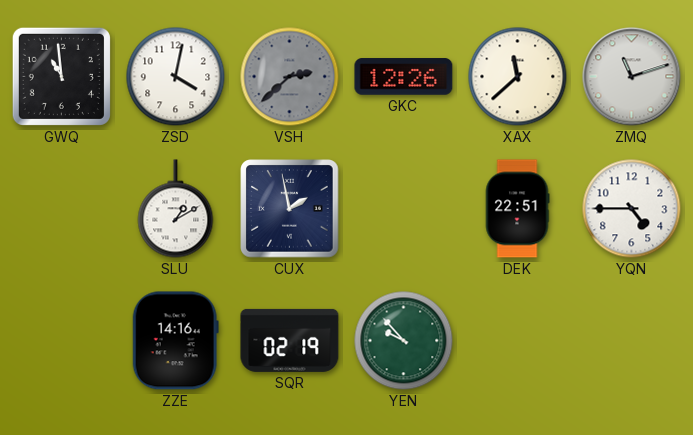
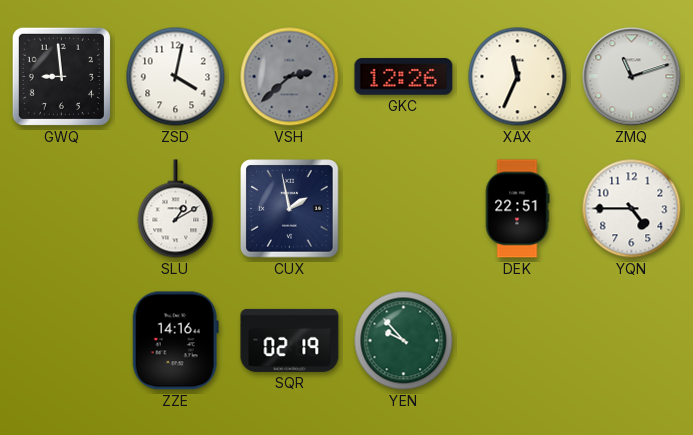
GWQ: 10:59 -> 8:59 (61, 76)
XAX: 11:38 -> 11:34 (518, 77)
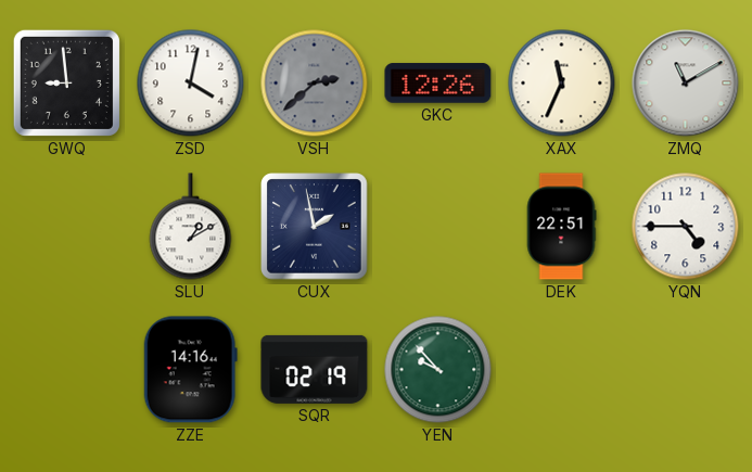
ZMQ: 11:12 -> 11:10 (686, 84)
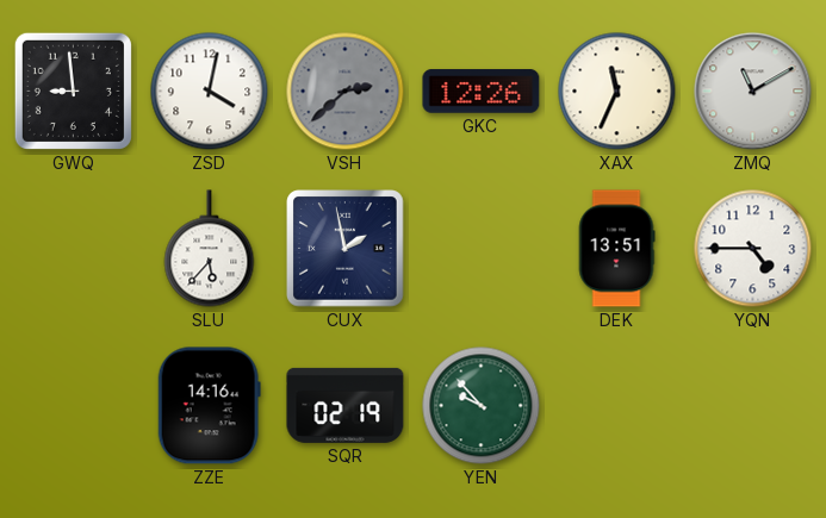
SLU: 1:10 -> 5:37 (210, 249)
DEK: 22:51 -> 13:51 (616, 249)
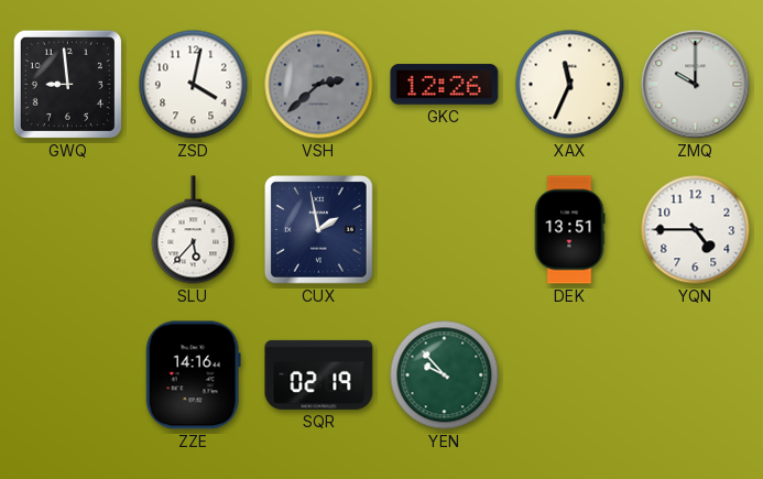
ZMQ: 11:10 -> 10:00 (696, 85)
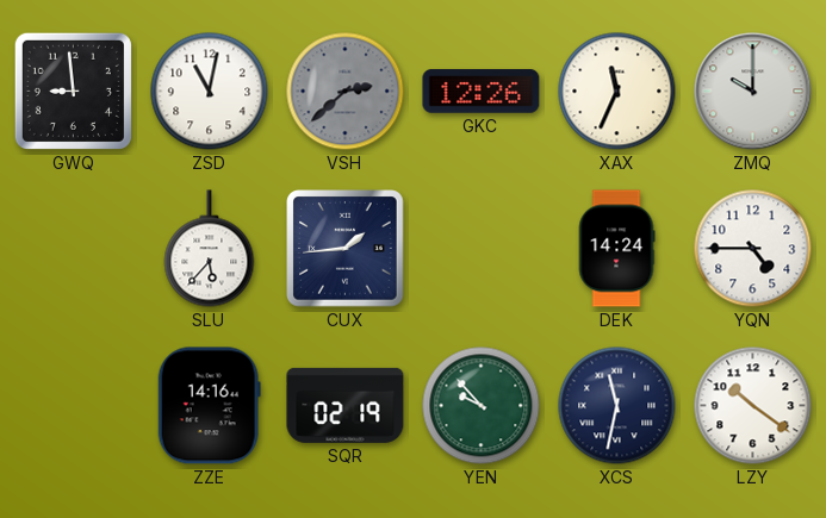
ZSD: 4:02 -> 11:02 (210, 92)
CUX: 1:58 -> 1:44 (346, 249)
DEK: 13:51 -> 14:24 (616, 249)
XCS: none -> 11:32 (617, 406)
LZY: none -> 10:21 (753, 406)
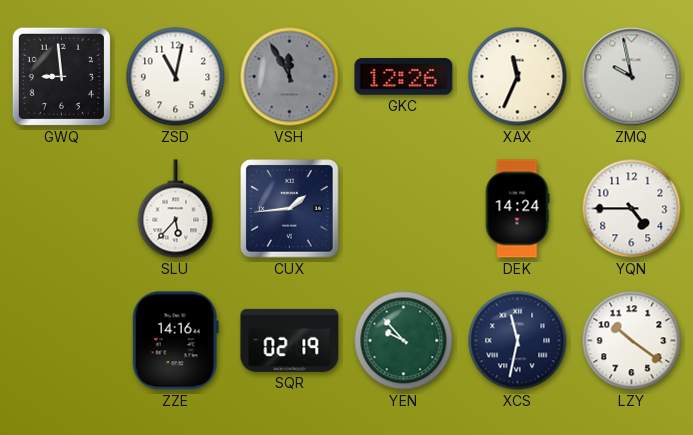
VSH: 2:38 -> 11:55 (290, 77)
ZMQ: 10:00 -> 9:58 (632, 77)
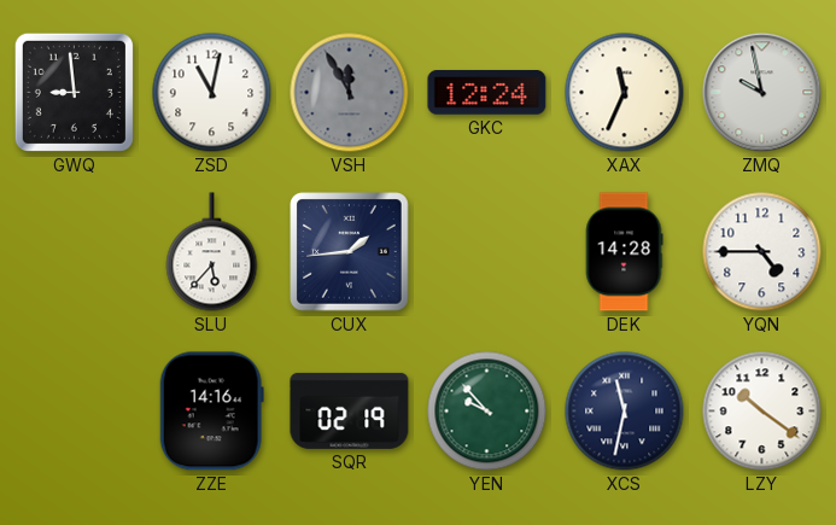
GKC: 12:26 -> 12:24 (487, 93)
DEK: 14:24 -> 14:28 (624, 252)
